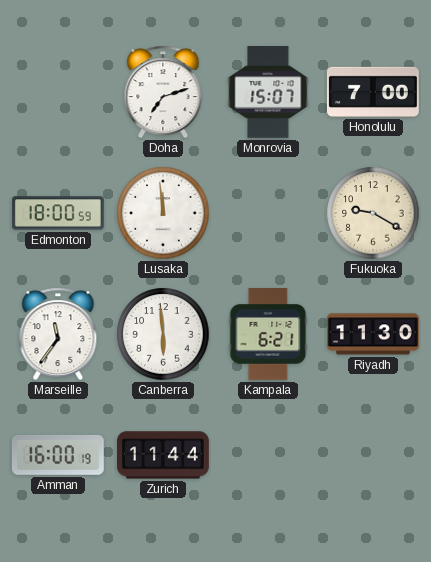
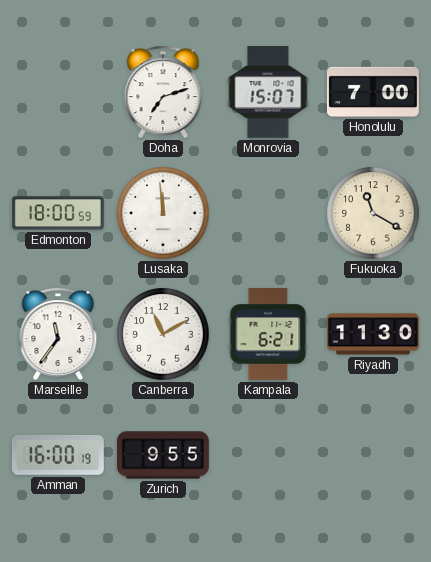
Fukuoka: 9:20 -> 11:20 (373, 213)
Canberra: 5:59 -> 11:10 (163, 334)
Zurich: 11:44 -> 9:55 (164, 455)
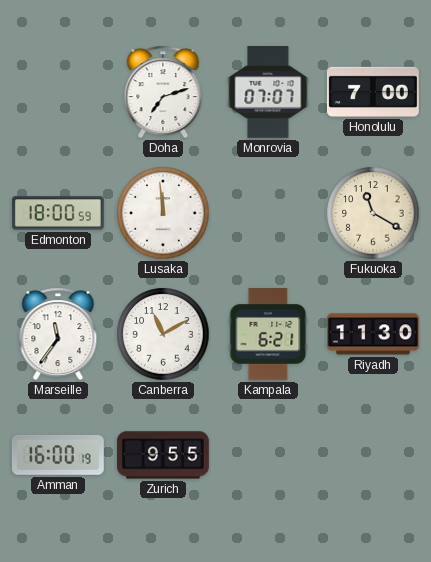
Monrovia: 15:07 -> 07:07 (268, 93)
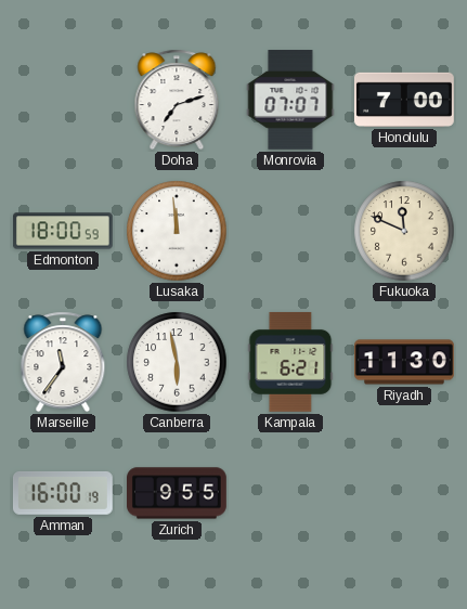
Fukuoka: 11:20 -> 11:49 (404, 231)
Canberra: 11:10 -> 5:58 (177, 362)
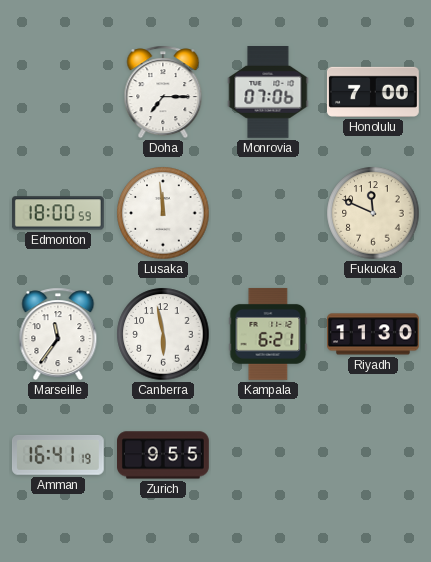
Doha: 7:12 -> 7:15 (163, 92)
Monrovia: 07:07 -> 07:06 (268, 93)
Amman: 16:00 -> 16:41 (58, 455)
